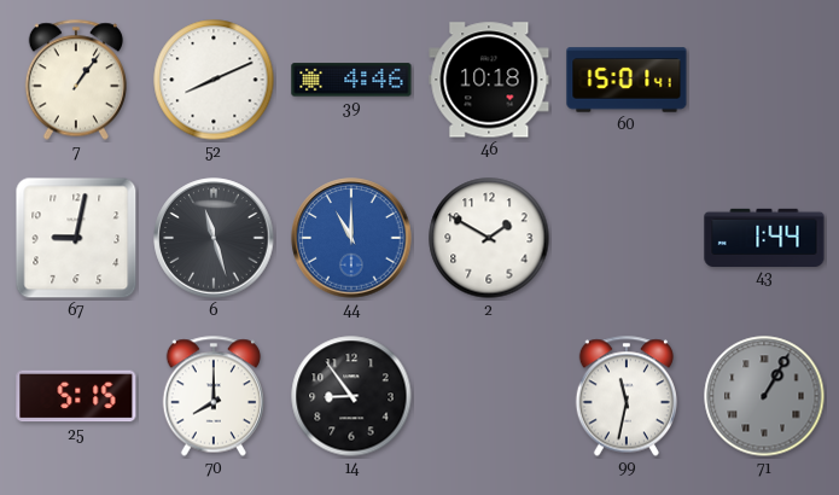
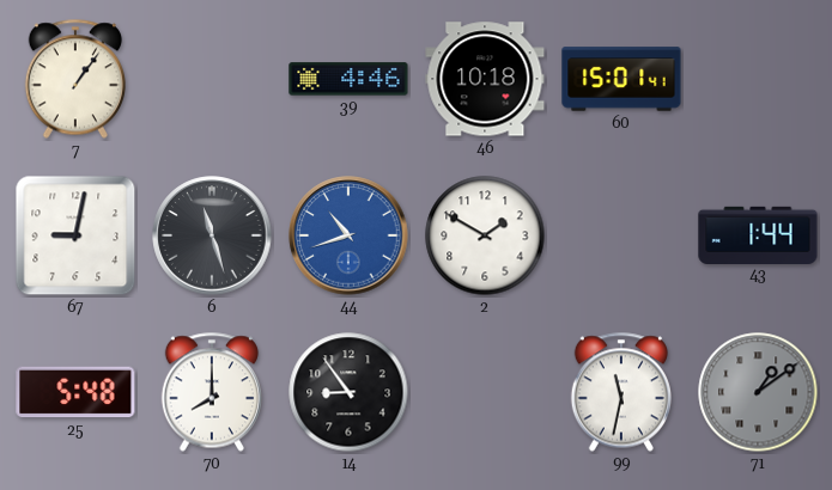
52: 8:11 -> none (214, 80)
44: 11:00 -> 10:42 (348, 235)
25: 5:15 -> 5:48 (75, 392)
71: 1:05 -> 1:09 (758, 392)
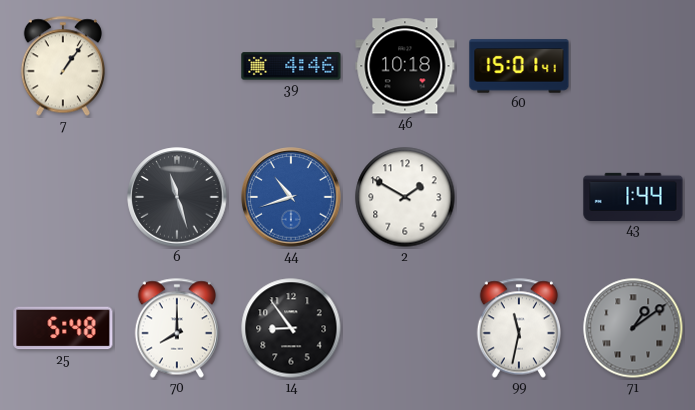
67: 9:02 -> none (75, 235)
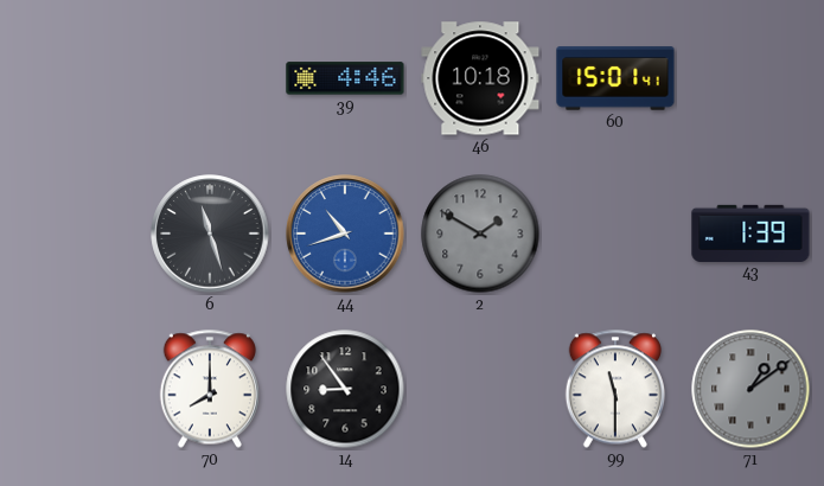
7: 1:06 -> none (62, 66)
2 dial: white -> grey (480, 234)
43: 1:44 -> 1:39 (750, 232)
25: 5:48 -> none (63, 328)
99: 11:32 -> 11:30 (614, 389)
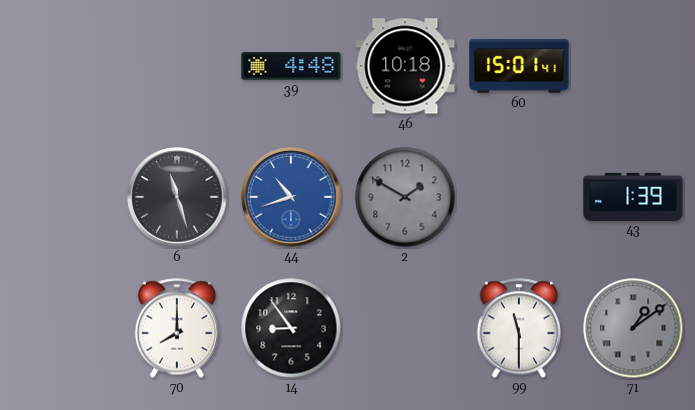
39: 4:46 -> 4:48 (291, 66)
